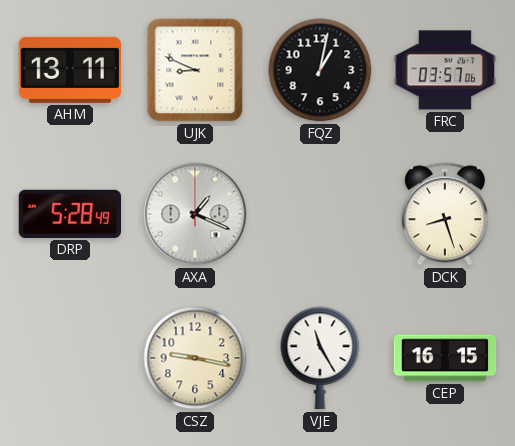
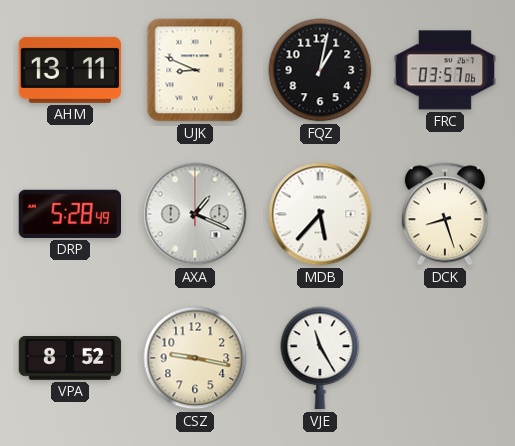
MDB: none -> 5:37 (320, 214)
VPA: none -> 8:52 (70, 359)
CEP: 16:15 -> none (445, 358)
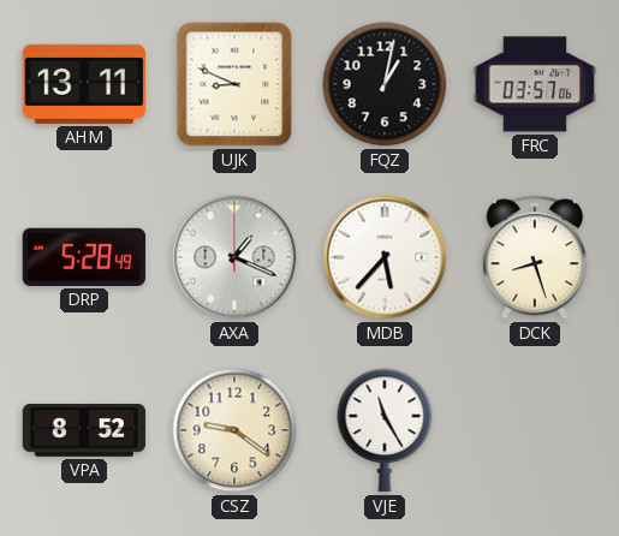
CSZ: 9:17 -> 9:21 (234, 430)
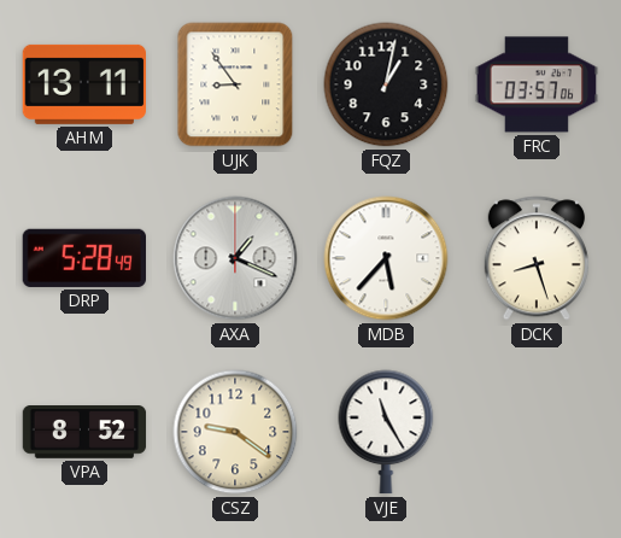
UJK: 8:49 -> 8:54 (235, 84)
